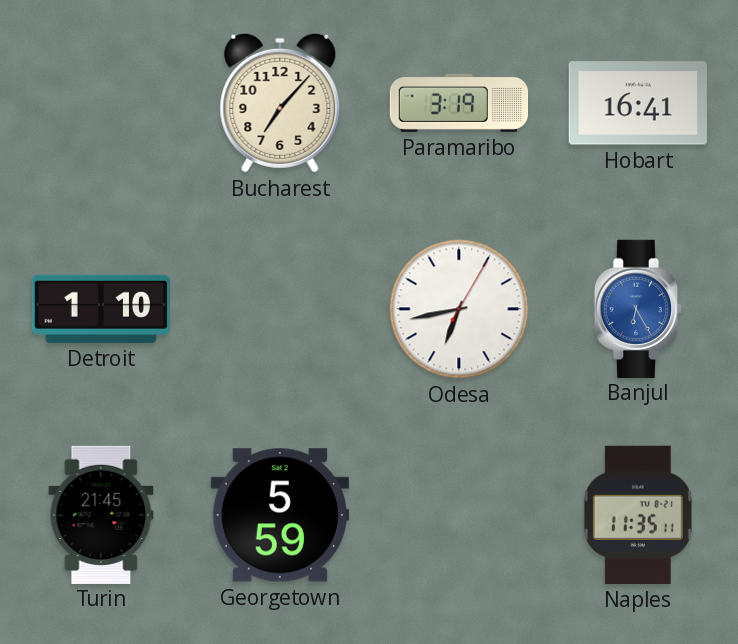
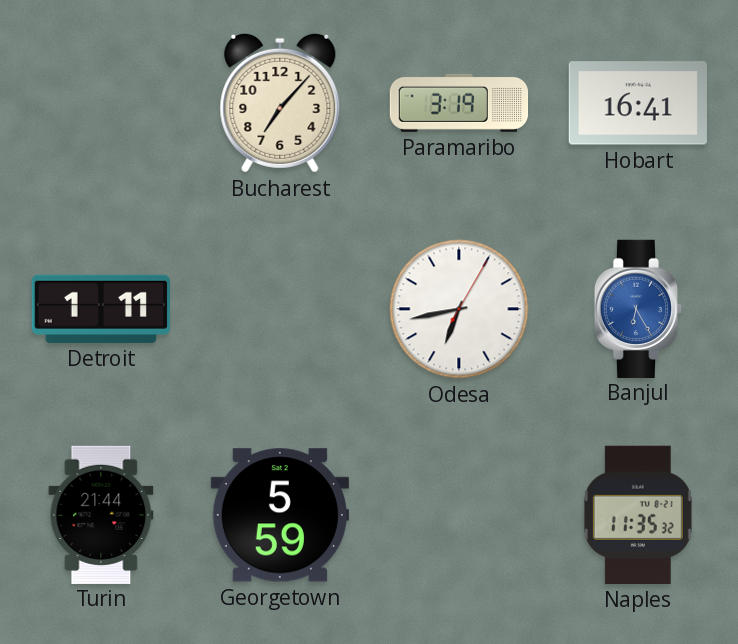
Detroit: 1:10 -> 1:11 (100, 309)
Turin: 21:45 -> 21:44 (101, 514)
Naples: 11:35:11 -> 11:35:32 (638, 515)
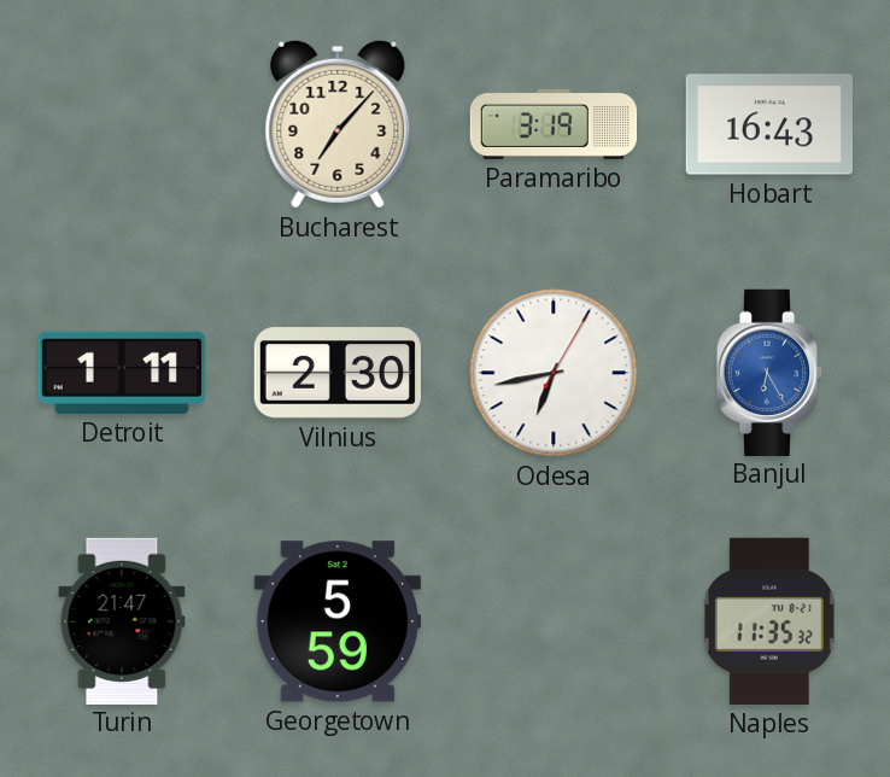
Hobart: 16:41 -> 16:43 (769, 124)
Vilnius: none -> 2:30 (336, 373)
Turin: 21:44 -> 21:47 (122, 620)
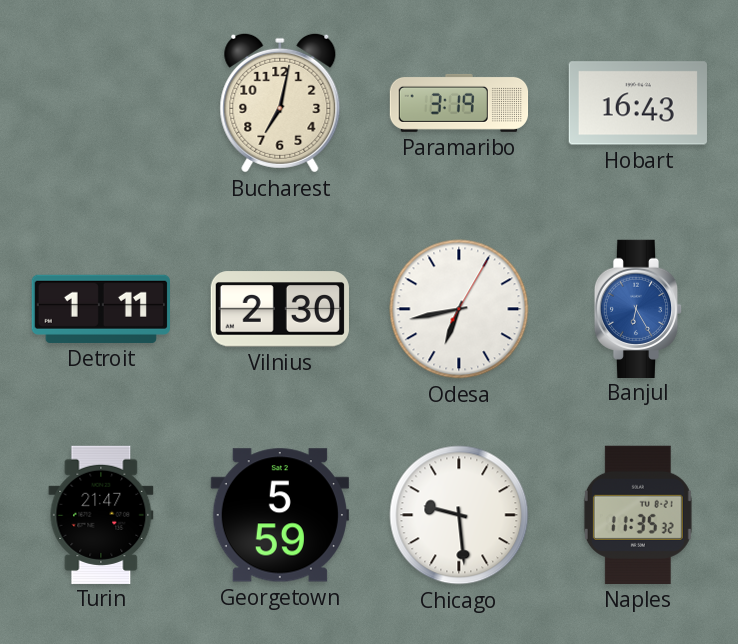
Bucharest: 7:07 -> 7:02 (280, 103)
Chicago: none -> 9:29 (459, 515)
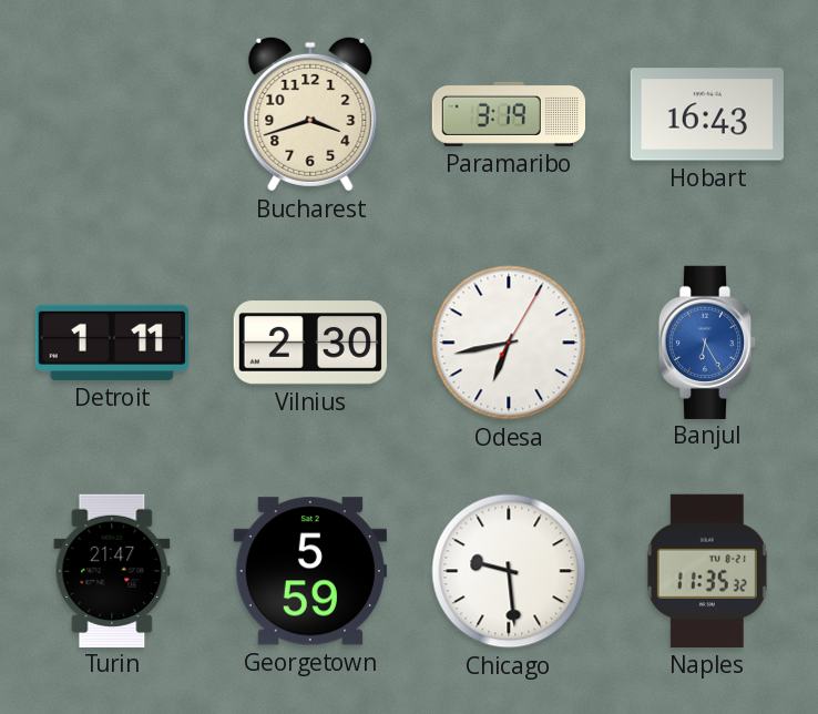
Bucharest: 7:02 -> 3:42 (310, 114)
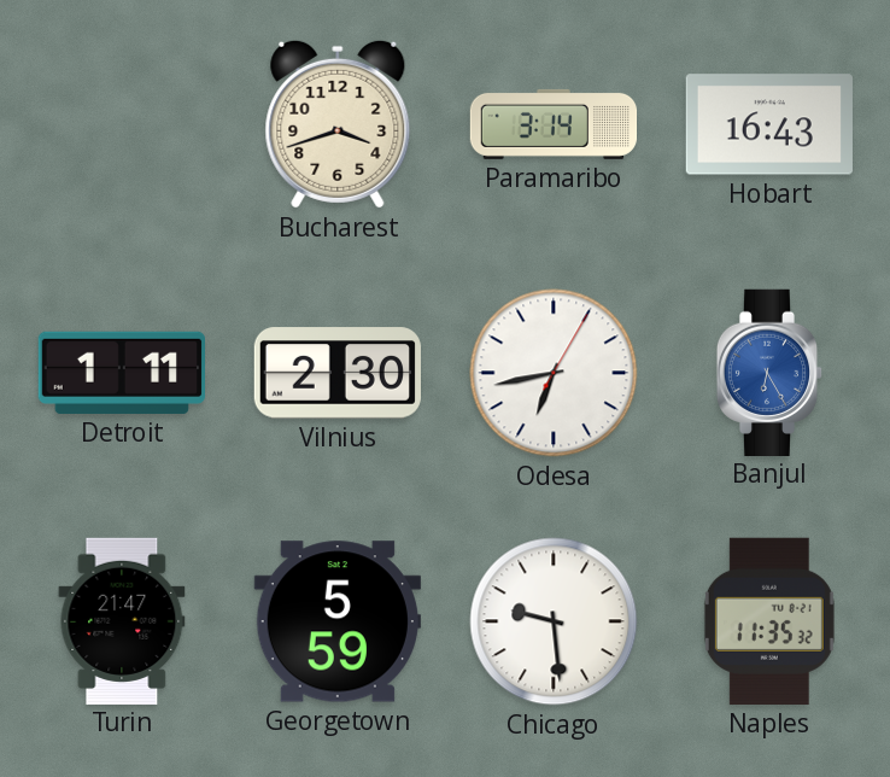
Paramaribo: 3:19 -> 3:14 (554, 124)
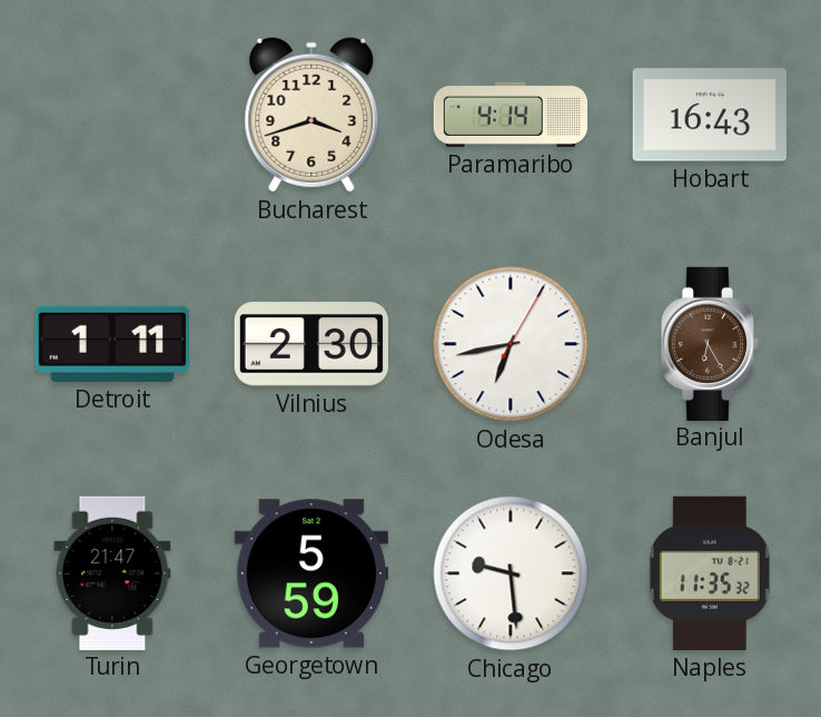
Paramaribo: 3:14 -> 4:14 (511, 115)
Banjul dial: blue -> brown (710, 343)
